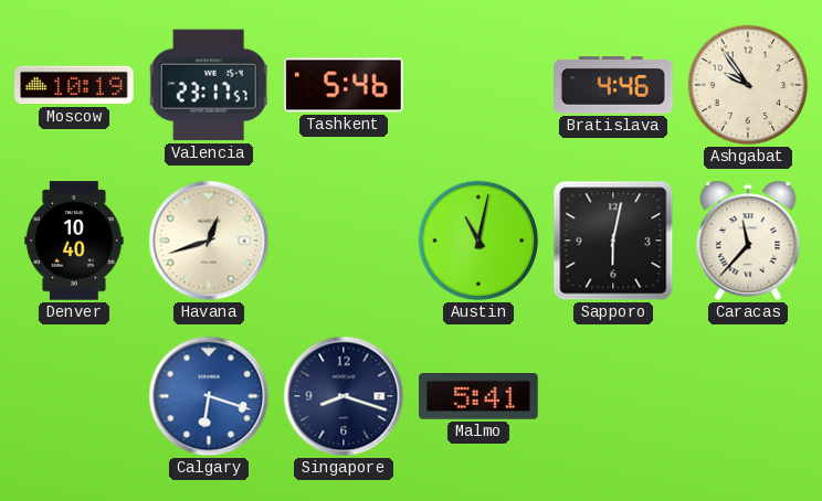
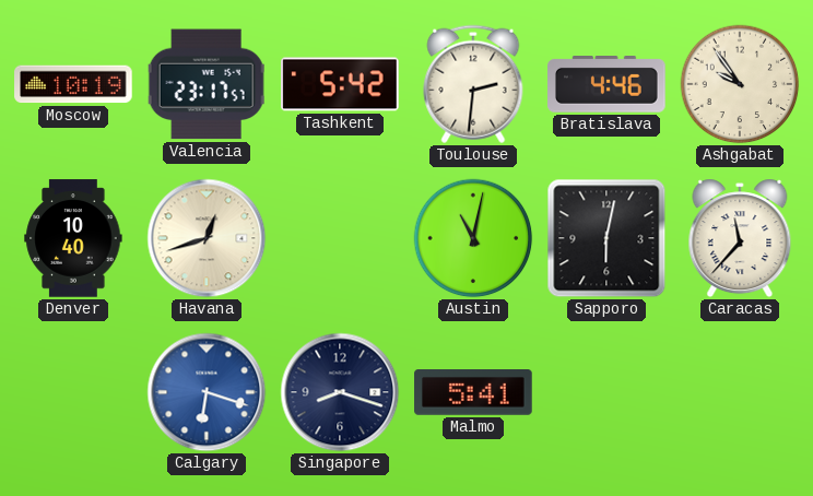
Tashkent: 5:46 -> 5:42 (340, 84)
Toulouse: none -> 2:31 (473, 84)
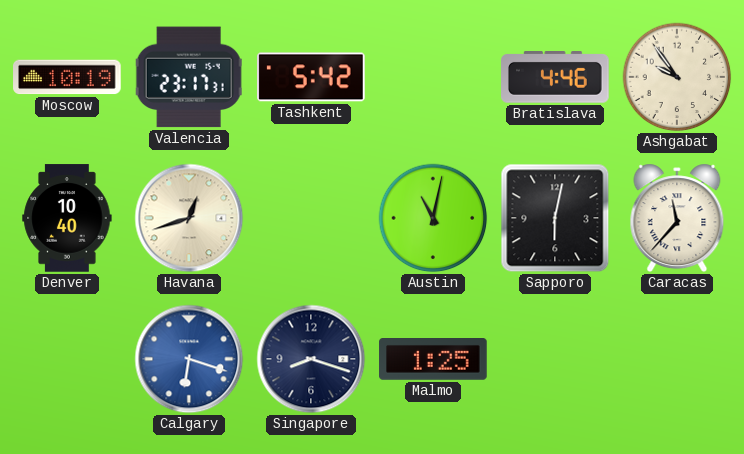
Valencia: 23:17:57 -> 23:17:31 (189, 77)
Toulouse: 2:31 -> none (473, 84)
Malmo: 5:41 -> 1:25 (433, 359)
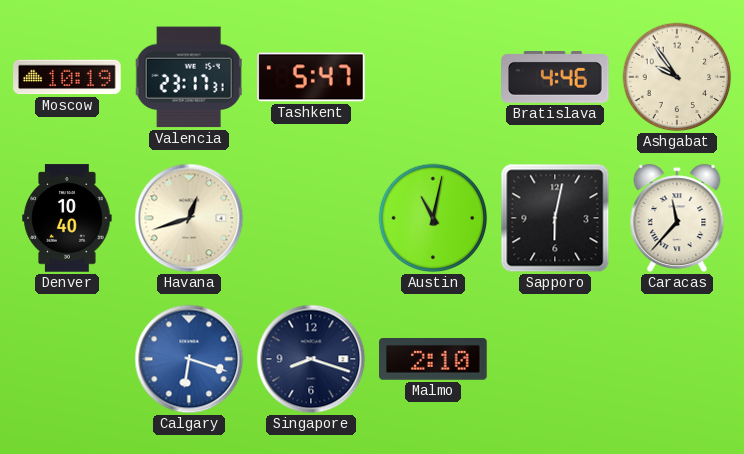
Tashkent: 5:42 -> 5:47 (311, 77)
Malmo: 1:25 -> 2:10 (433, 359)
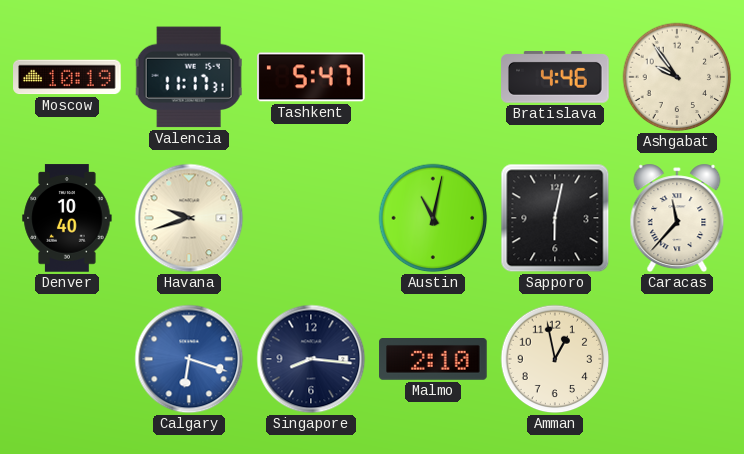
Valencia: 23:17 -> 11:17 (189, 77)
Havana: 12:42 -> 9:42 (189, 218)
Singapore: 8:18 -> 8:16 (311, 359)
Amman: none -> 12:58 (555, 359)
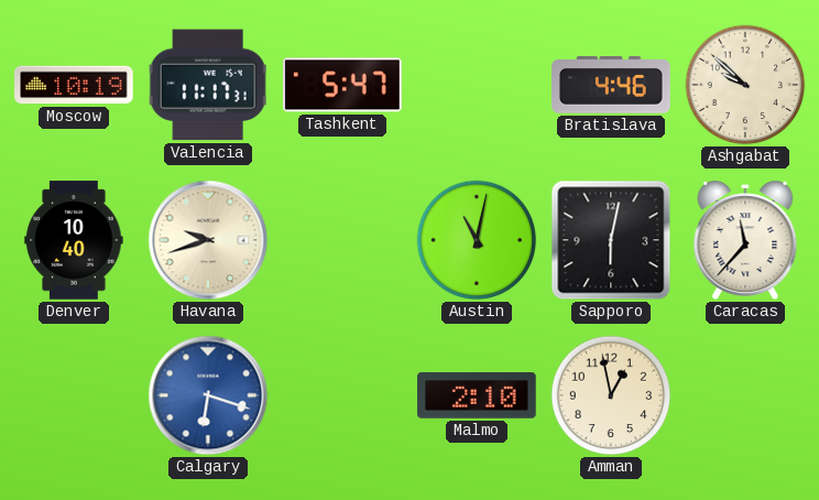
Ashgabat: 9:54 -> 9:52 (745, 85)
Singapore: 8:16 -> none (311, 359)
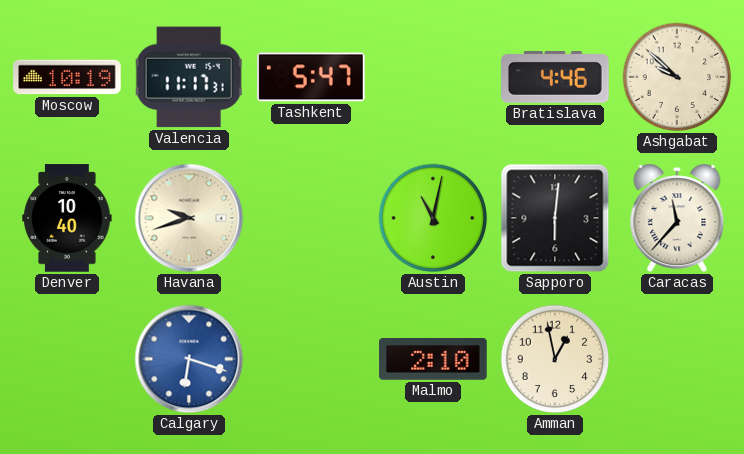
Sapporo: 6:02 -> 6:01 (555, 218)
